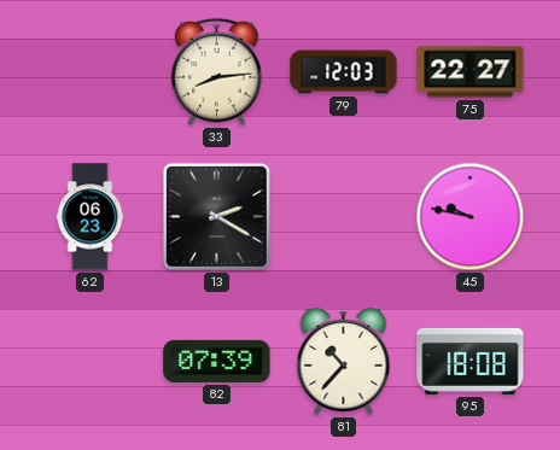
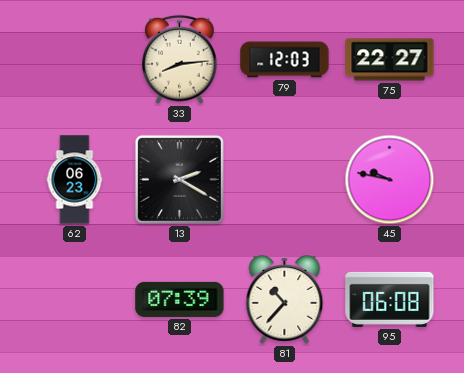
95: 18:08 -> 06:08 (390, 299)
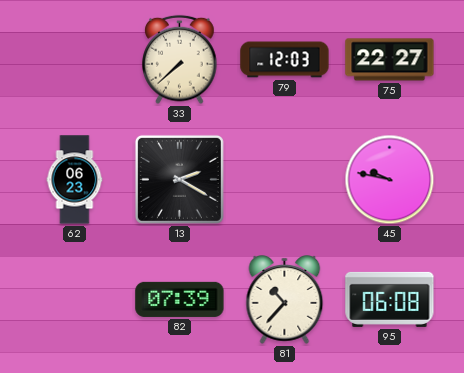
33: 8:14 -> 7:38 (180, 60)
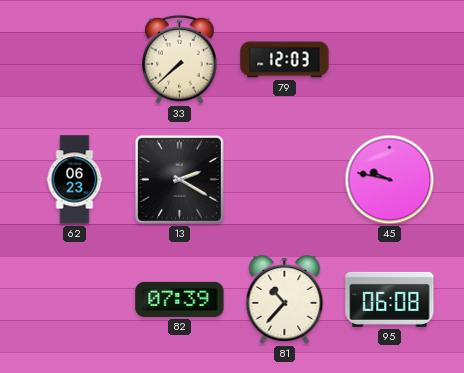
75: 22:27 -> none (390, 60)
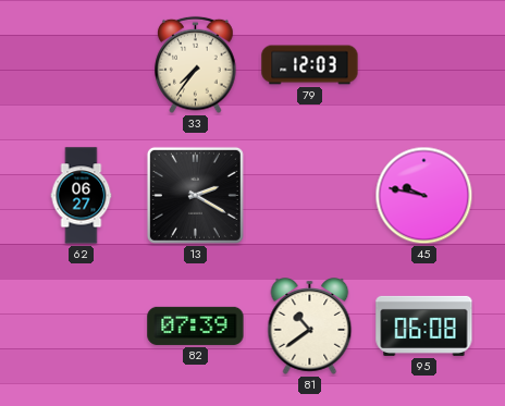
33: 7:38 -> 7:36 (196, 65)
62: 06:23 -> 06:27 (82, 196)
81: 10:37 -> 10:39 (310, 327)
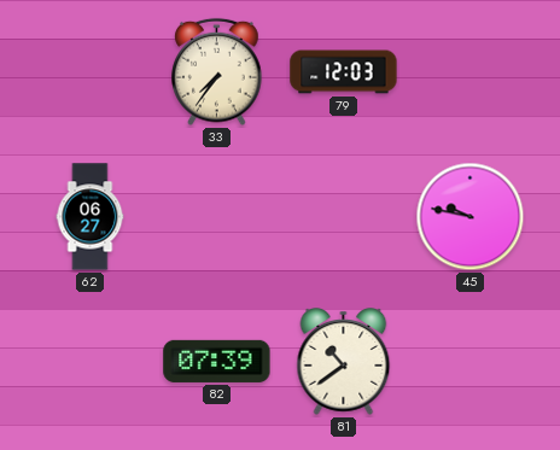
13: 2:20 -> none (195, 195)
95: 06:08 -> none (424, 325)
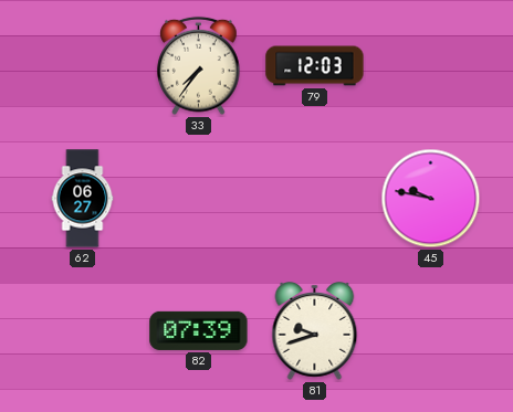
81: 10:39 -> 9:42 (315, 331)
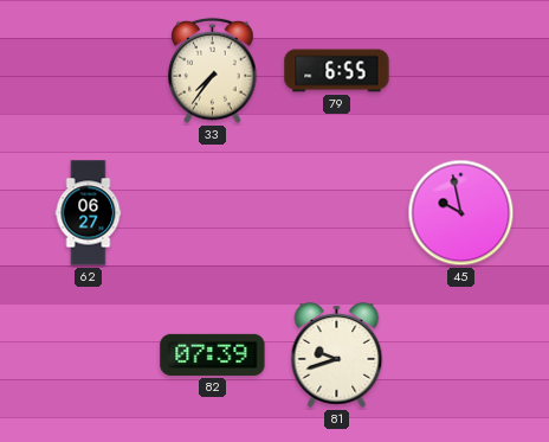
79: 12:03 -> 6:55 (337, 71)
45: 9:47 -> 9:58 (461, 213)
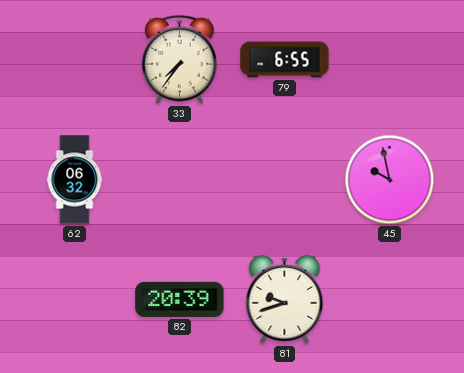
62: 06:27 -> 06:32 (75, 180)
82: 07:39 -> 20:39 (180, 299)
